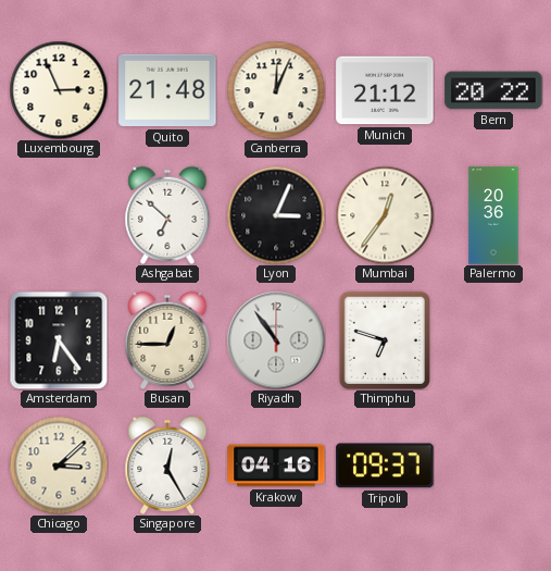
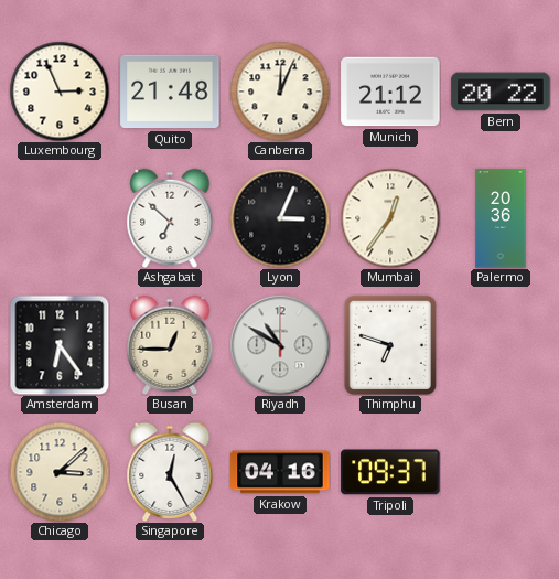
Riyadh: 10:54 -> 10:50 (280, 345)
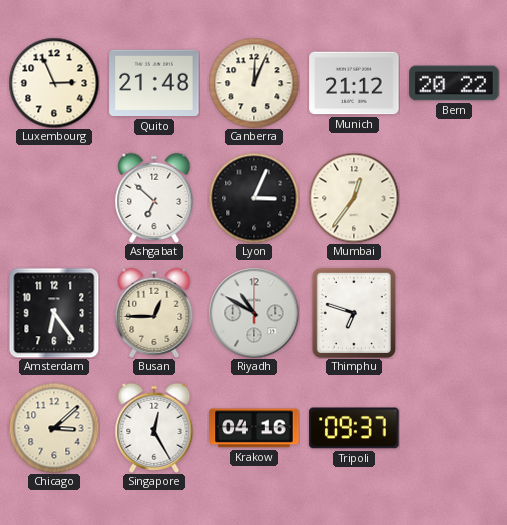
Palermo: 20:36 -> none (501, 218)
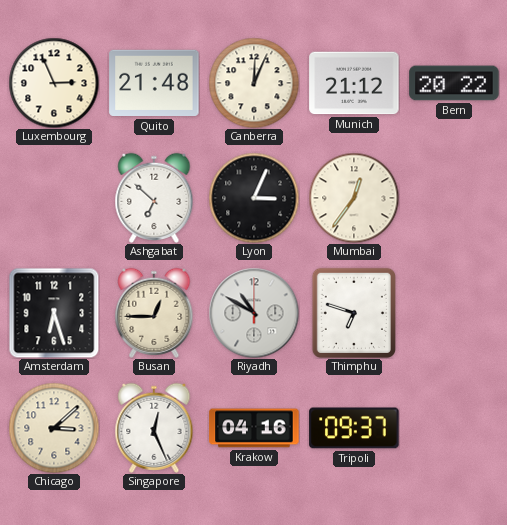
Amsterdam: 6:24 -> 6:27 (54, 313)
Singapore: 12:25 -> 12:26 (154, 428)
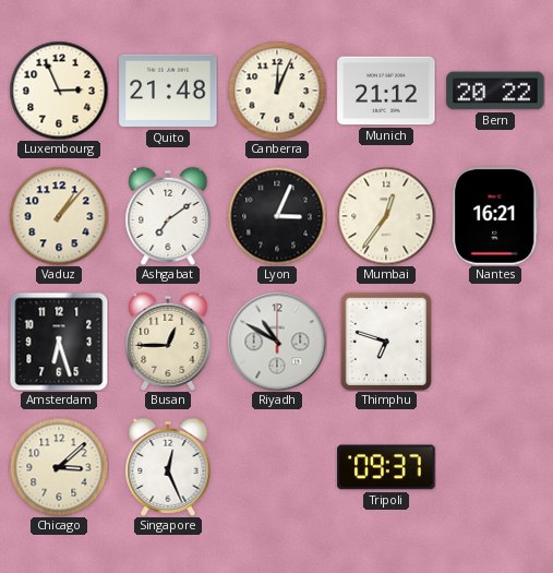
Vaduz: none -> 1:07 (59, 216)
Ashgabat: 6:52 -> 7:09 (168, 216)
Nantes: none -> 16:21 (495, 216)
Krakow: 04:16 -> none (254, 428)
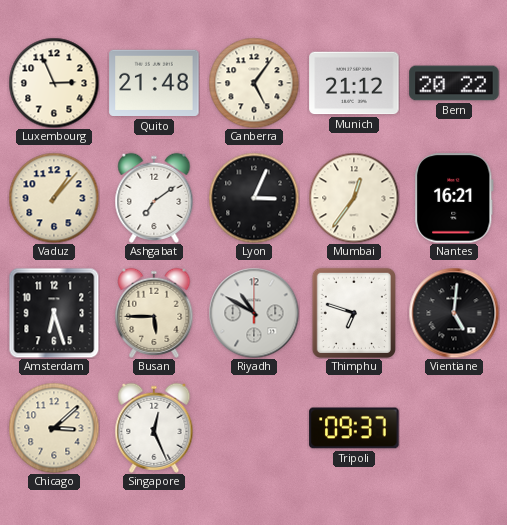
Canberra: 12:04 -> 5:06 (254, 83)
Busan: 12:45 -> 5:45 (154, 313)
Vientiane: none -> 5:01 (454, 313)
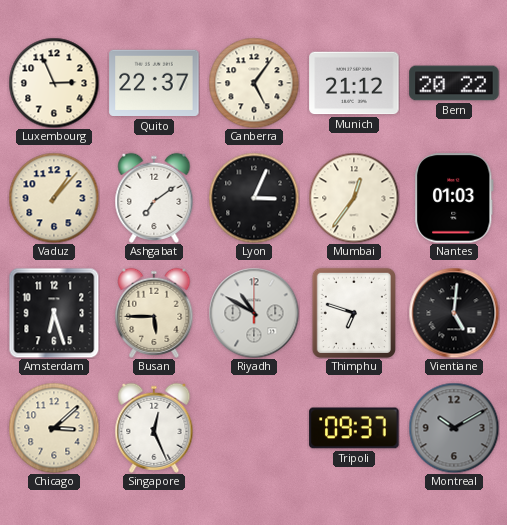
Quito: 21:48 -> 22:37 (154, 83)
Nantes: 16:21 -> 01:03 (454, 198)
Montreal: none -> 10:10 (454, 428)
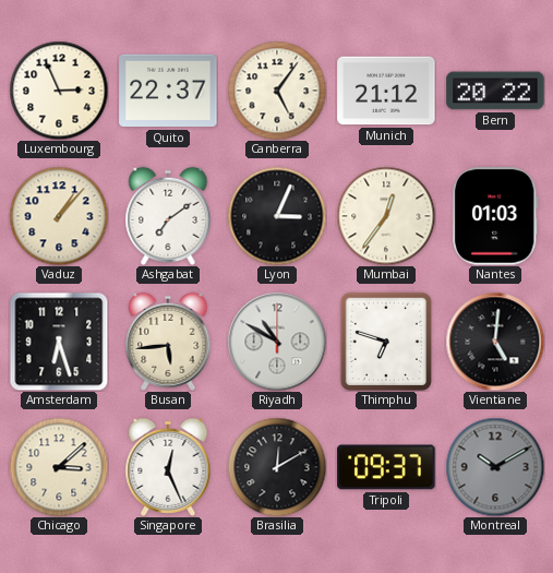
Busan: 5:45 -> 5:44 (168, 342)
Brasilia: none -> 12:10 (277, 467)
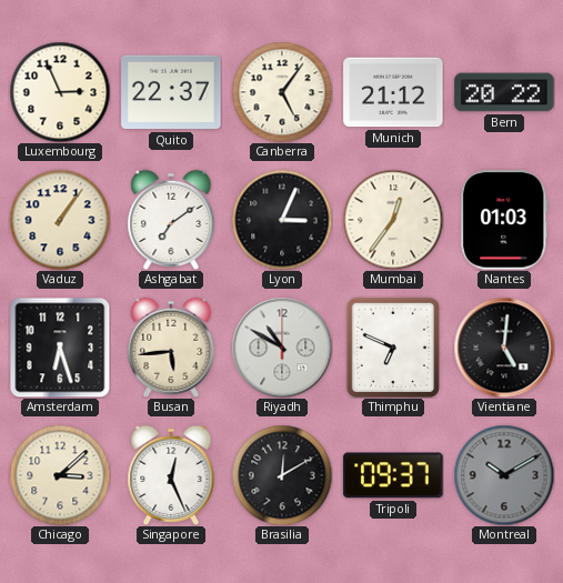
Vaduz: 1:07 -> 1:06 (60, 220)
Thimphu: 6:48 -> 6:49 (393, 346)
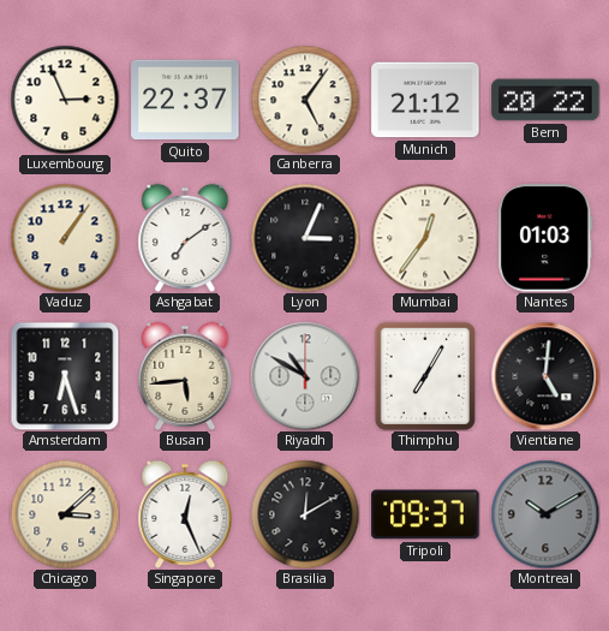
Thimphu: 6:49 -> 7:05 (425, 375)
